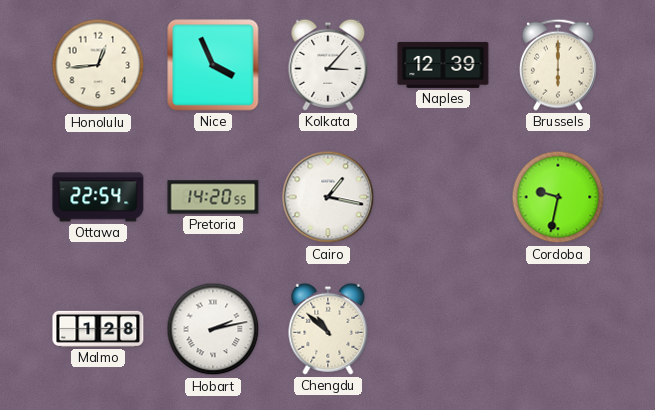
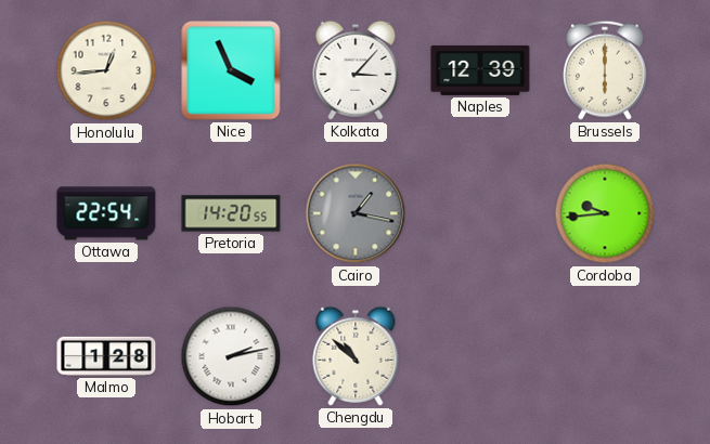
Cairo dial: white -> grey (356, 213)
Cordoba: 9:32 -> 9:44 (605, 213)
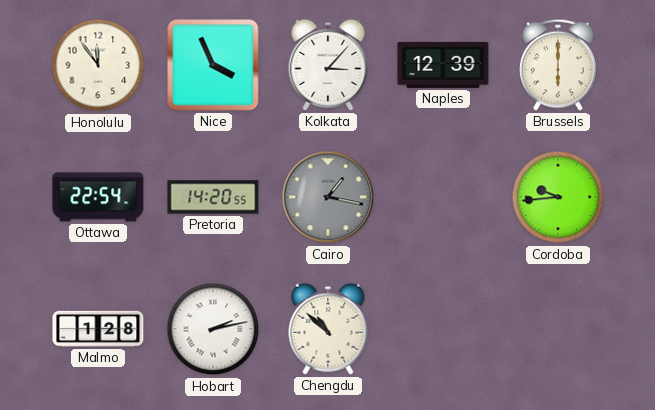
Honolulu: 12:44 -> 11:54 (98, 65)
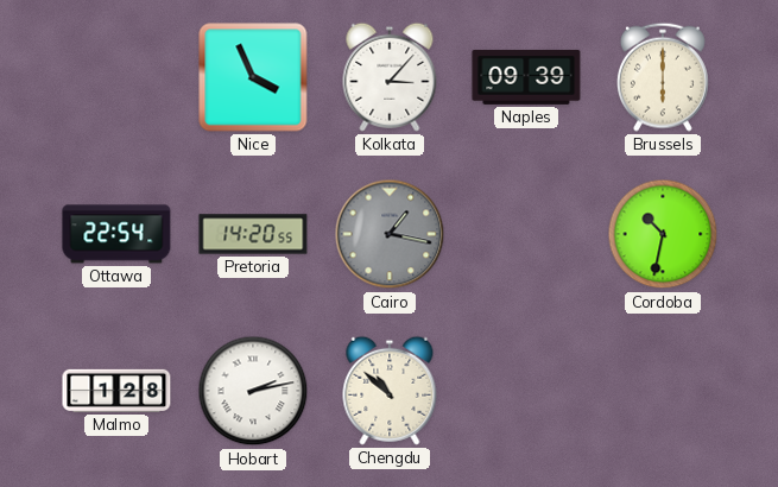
Honolulu: 11:54 -> none (98, 65)
Naples: 12:39 -> 09:39 (526, 77)
Cordoba: 9:44 -> 10:32 (663, 234)
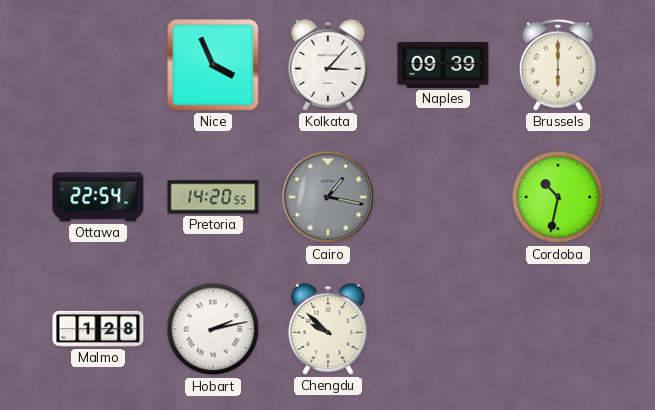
Chengdu: 10:52 -> 9:52 (328, 329)
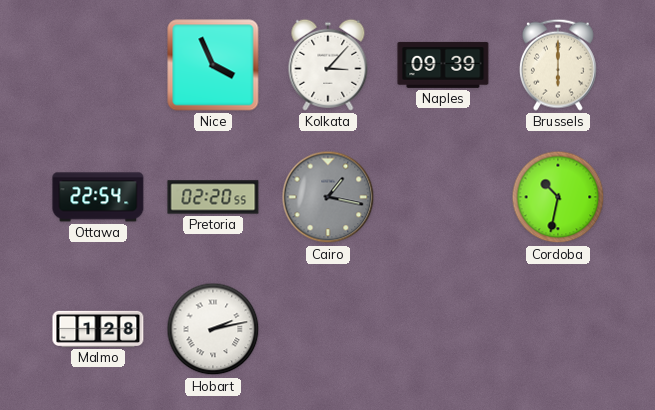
Pretoria: 14:20 -> 02:20 (213, 197)
Chengdu: 9:52 -> none (328, 329)
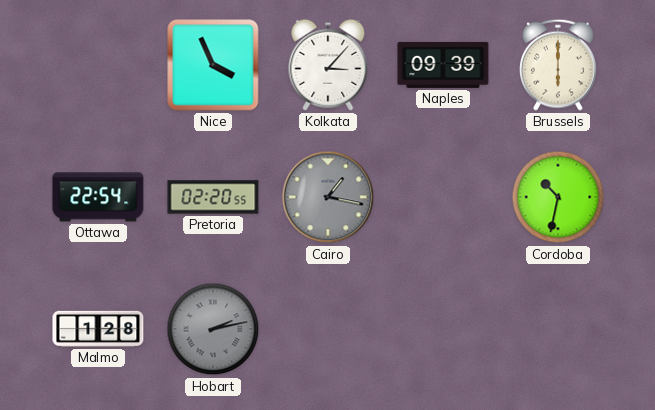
Hobart dial: white -> grey (213, 329)
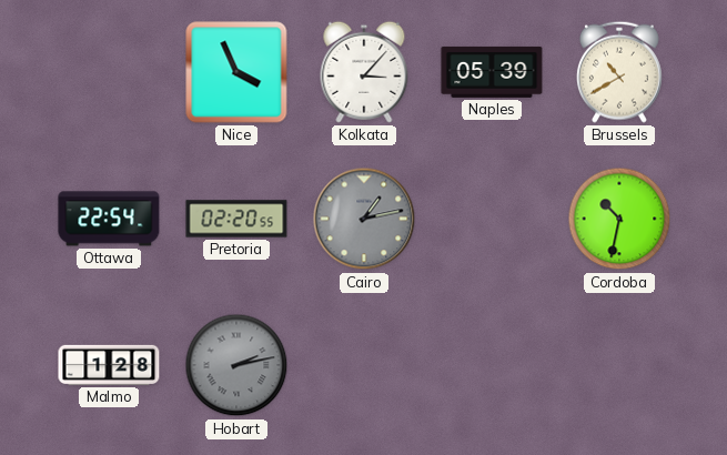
Naples: 09:39 -> 05:39 (492, 72)
Brussels: 6:00 -> 10:40 (619, 72)
Cairo: 1:17 -> 1:13 (364, 219)
